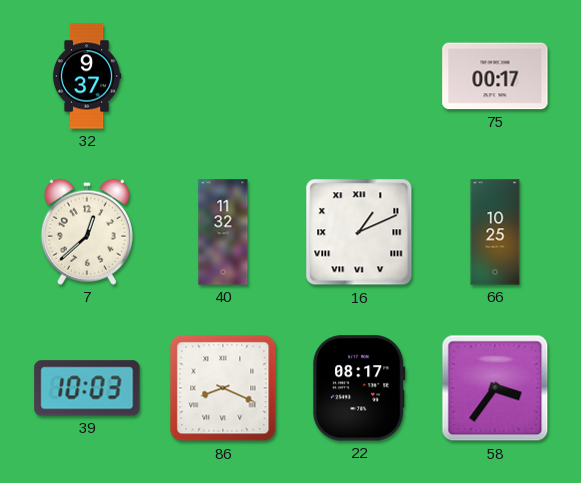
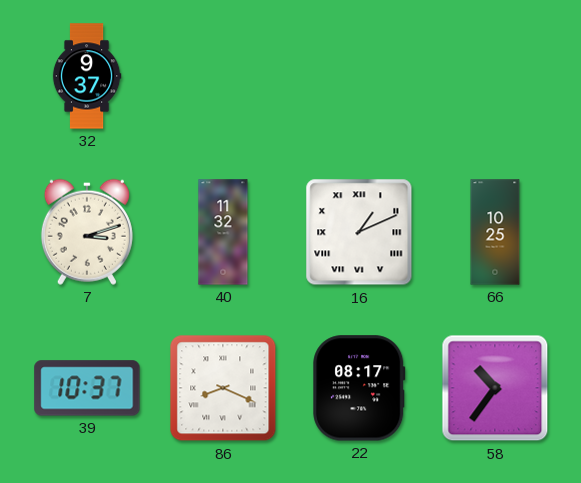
75: 00:17 -> none (495, 76)
7: 12:38 -> 3:12 (87, 232)
39: 10:03 -> 10:37 (87, 388)
58: 3:36 -> 10:36 (495, 388)
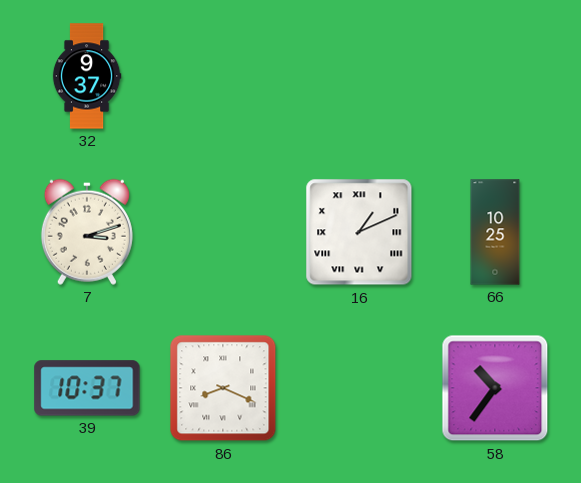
40: 11:32 -> none (223, 232)
22: 08:17 -> none (359, 388)
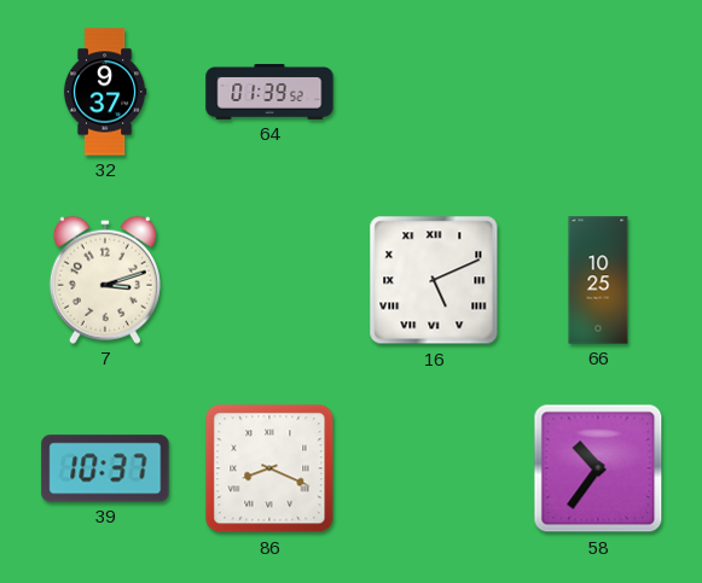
64: none -> 01:39 (269, 92)
16: 1:11 -> 5:11 (434, 280)
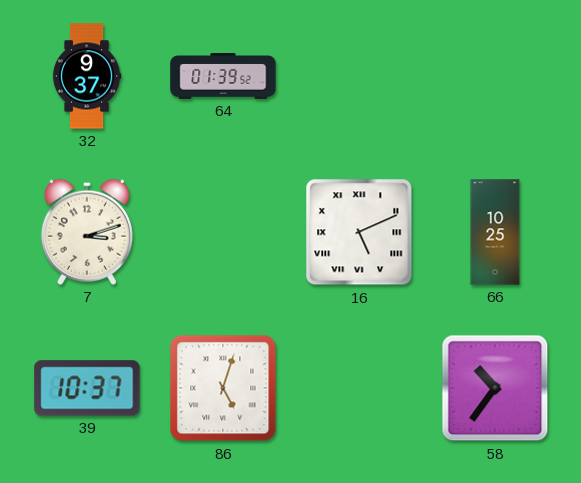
86: 8:19 -> 5:03 (223, 388)
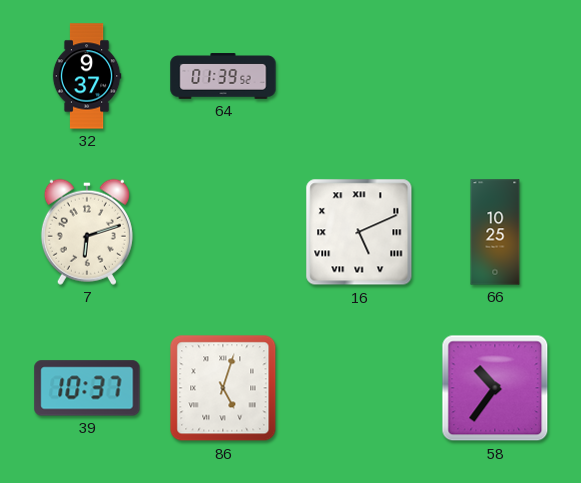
7: 3:12 -> 6:12 (87, 232)
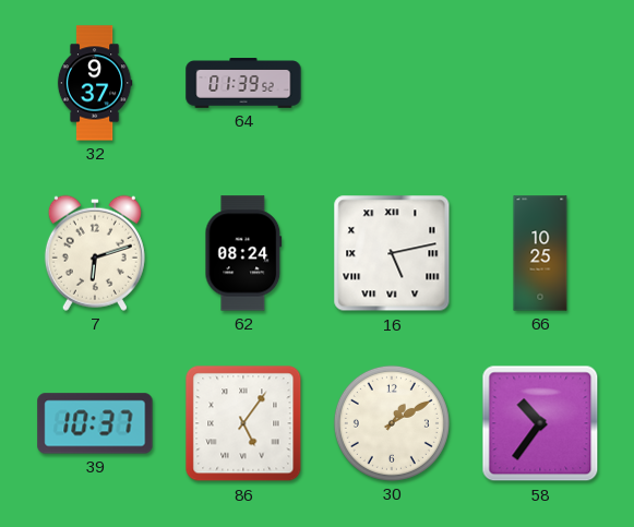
62: none -> 08:24 (243, 253)
16: 5:11 -> 5:13 (392, 253)
86: 5:03 -> 5:06 (243, 423)
30: none -> 1:10 (392, 423)
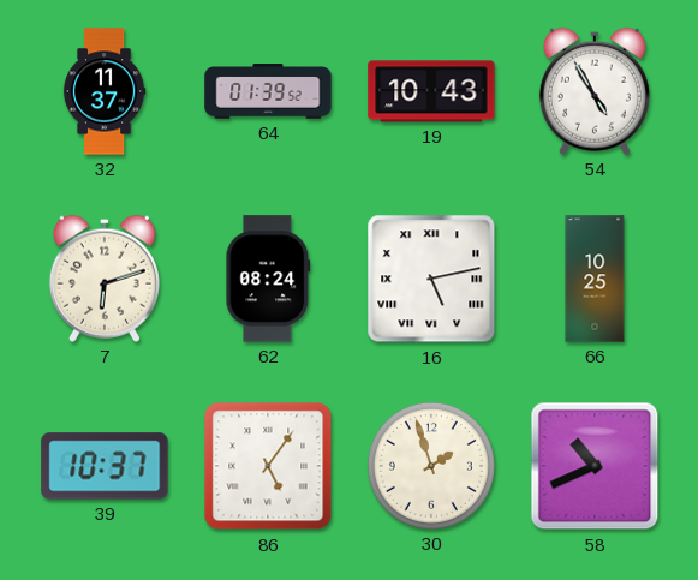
32: 9:37 -> 11:37 (105, 91)
19: none -> 10:43 (431, 91)
54: none -> 4:55 (595, 91)
30: 1:10 -> 1:57 (431, 466)
58: 10:36 -> 10:41 (595, 466)
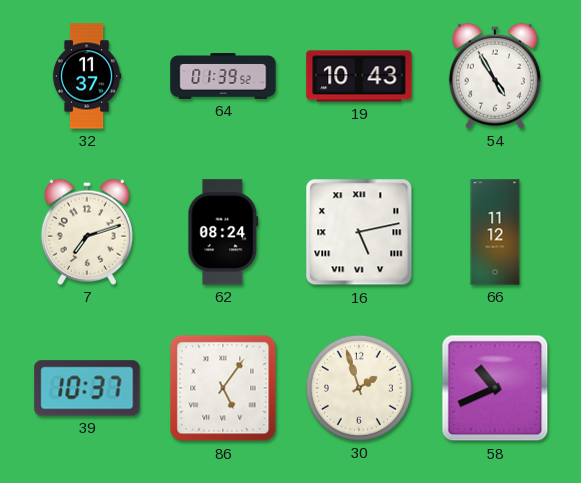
7: 6:12 -> 7:12 (87, 232)
66: 10:25 -> 11:12 (495, 232)
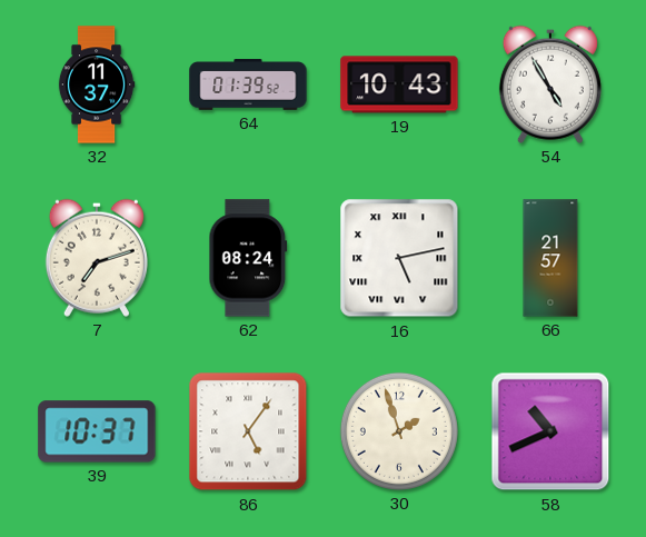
66: 11:12 -> 21:57 (550, 258)
